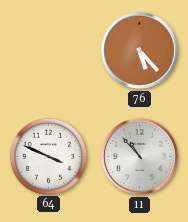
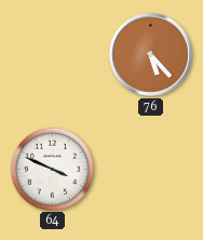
11: 10:53 -> none (139, 156)
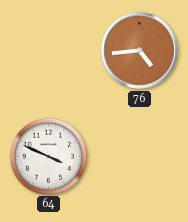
76: 5:23 -> 4:44 (139, 50)
